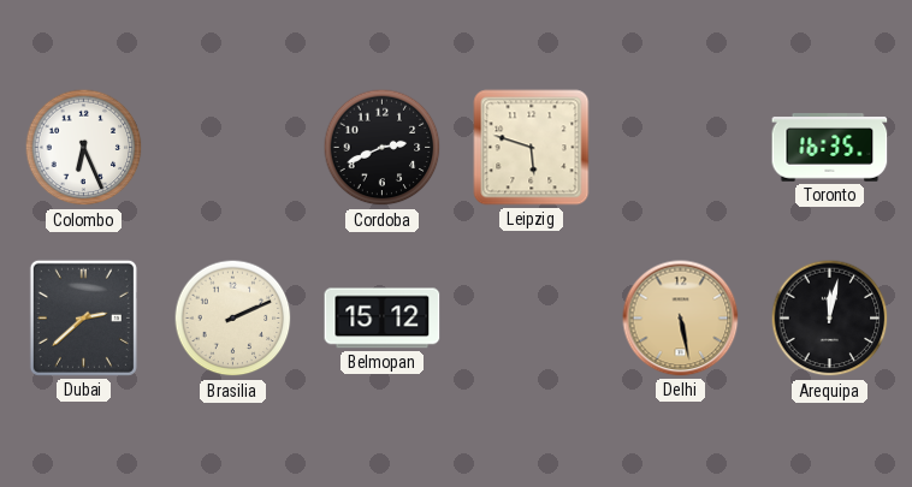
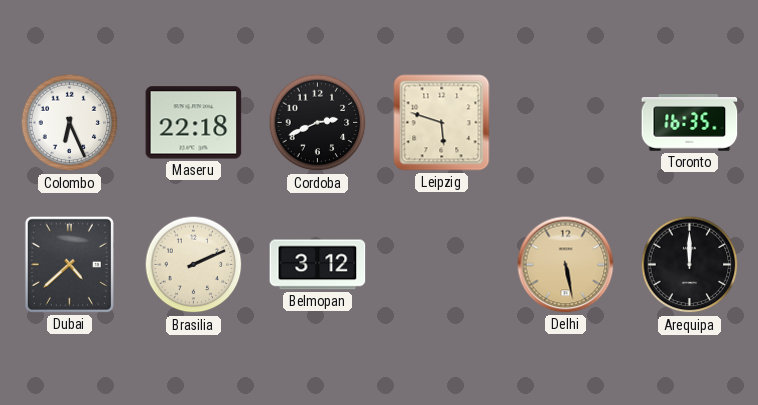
Maseru: none -> 22:18 (194, 123)
Dubai: 2:38 -> 4:38 (69, 264)
Belmopan: 15:12 -> 3:12 (318, 265)
Arequipa: 12:02 -> 12:00 (690, 265)
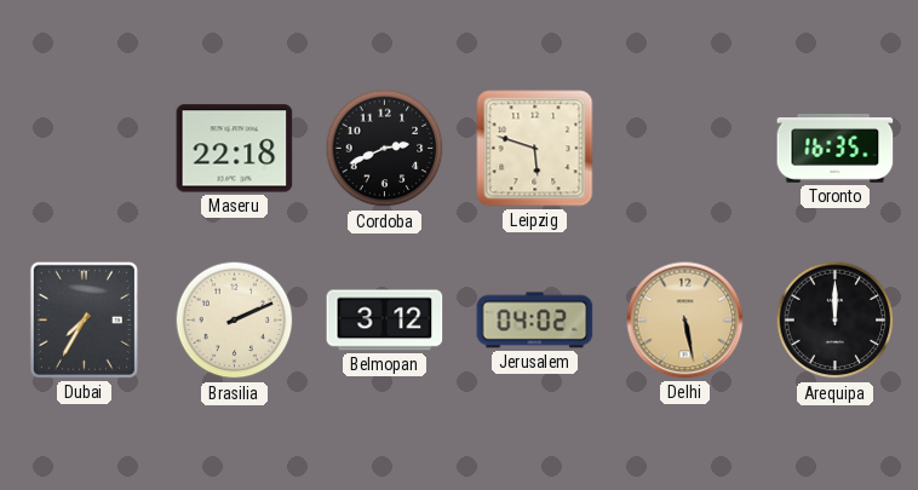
Colombo: 6:26 -> none (70, 123)
Dubai: 4:38 -> 7:35 (84, 319)
Jerusalem: none -> 04:02 (535, 321)
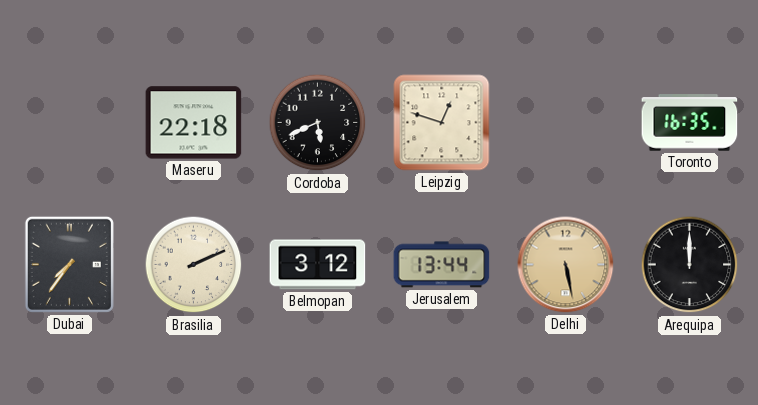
Cordoba: 2:41 -> 5:41 (318, 123)
Leipzig: 5:48 -> 12:48 (442, 123)
Dubai: 7:35 -> 7:36 (69, 264)
Jerusalem: 04:02 -> 13:44 (442, 265)
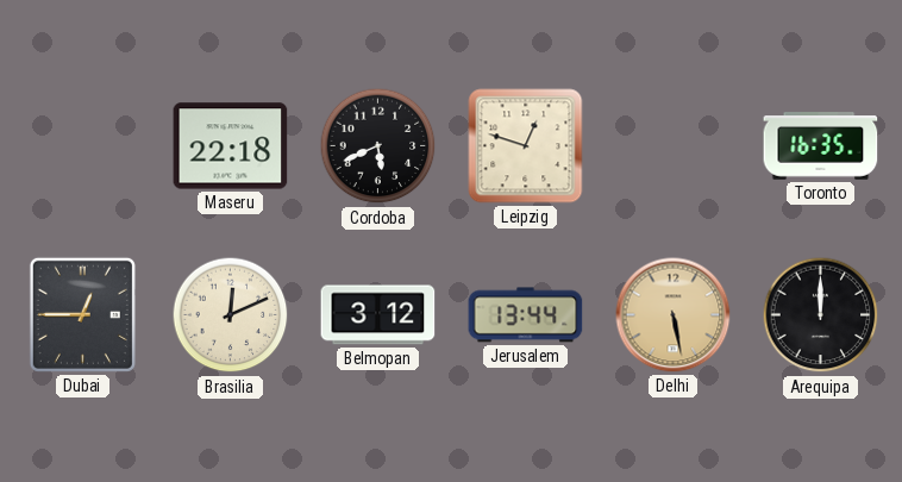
Dubai: 7:36 -> 12:45 (82, 314)
Brasilia: 2:11 -> 12:11 (231, 315)
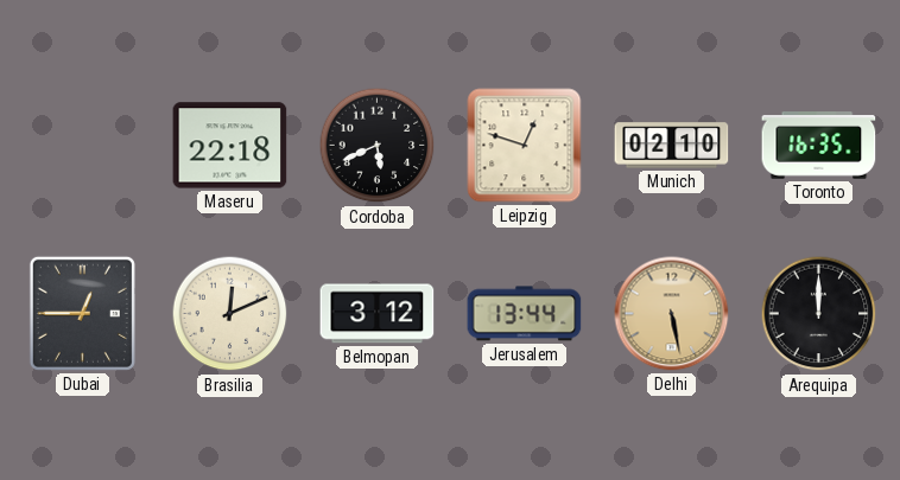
Munich: none -> 02:10 (672, 146)
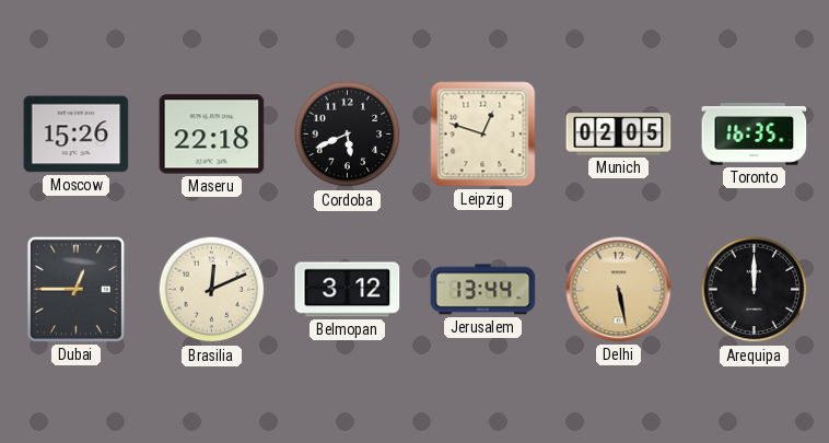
Moscow: none -> 15:26 (77, 135)
Munich: 02:10 -> 02:05 (619, 135)
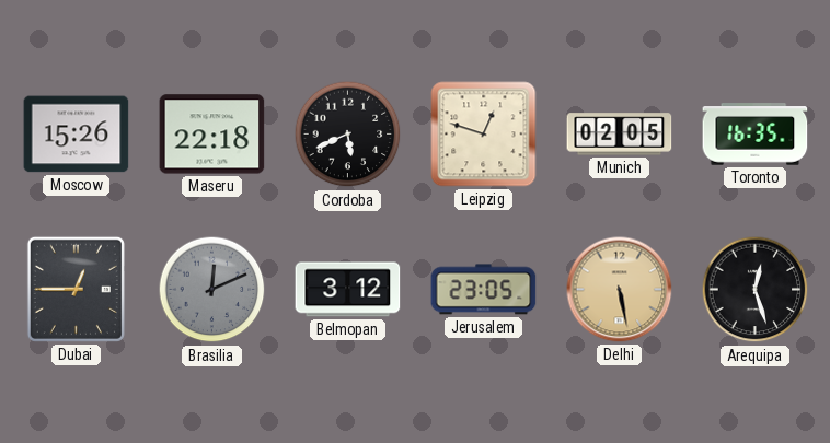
Brasilia dial: cream -> grey (212, 290)
Jerusalem: 13:44 -> 23:05 (484, 290)
Arequipa: 12:00 -> 12:27 (756, 290)
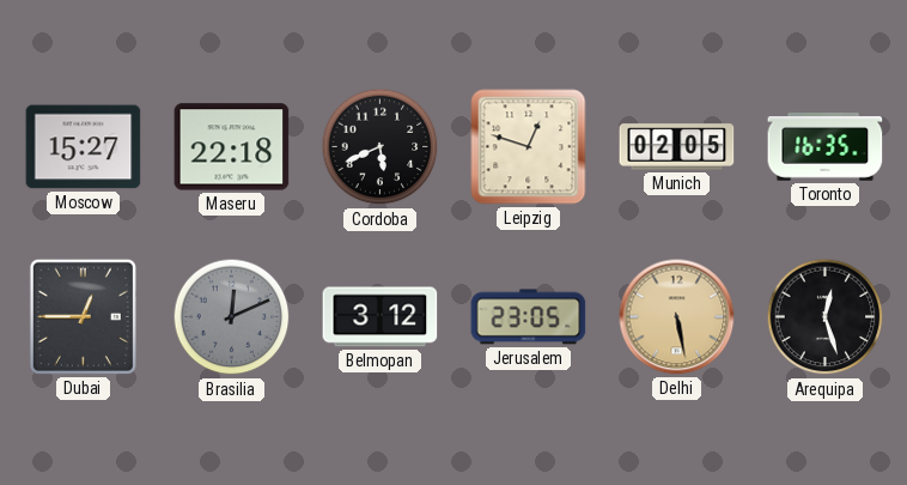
Moscow: 15:26 -> 15:27 (84, 147)
